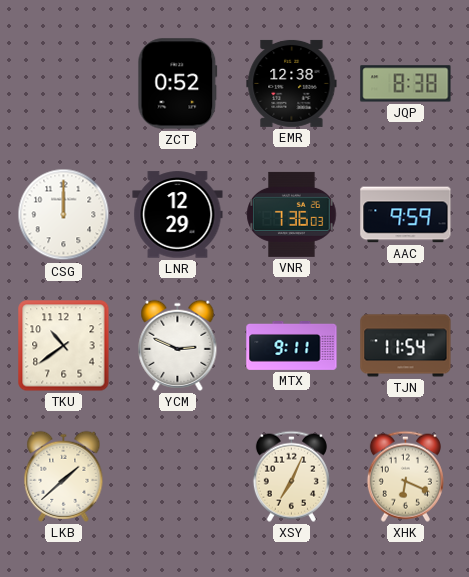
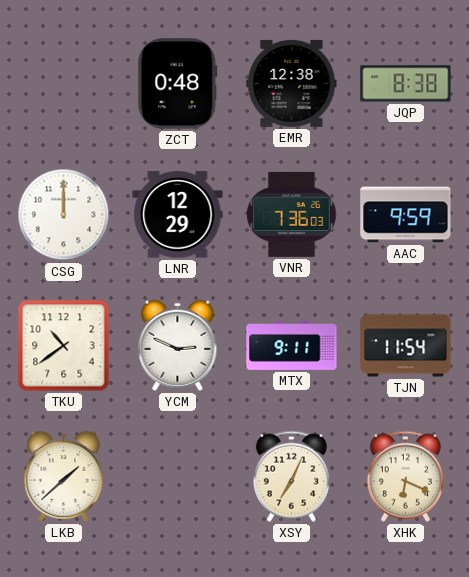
ZCT: 0:52 -> 0:48 (178, 84)
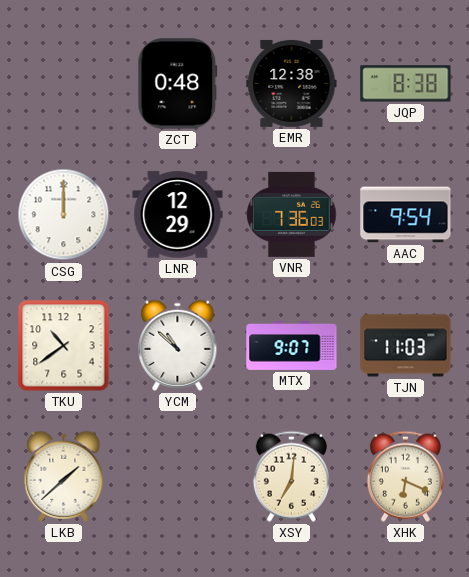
AAC: 9:59 -> 9:54 (406, 215)
YCM: 2:49 -> 10:52 (178, 345)
MTX: 9:11 -> 9:07 (292, 346)
TJN: 11:54 -> 11:03 (406, 346)
XSY: 7:04 -> 7:01 (291, 476)
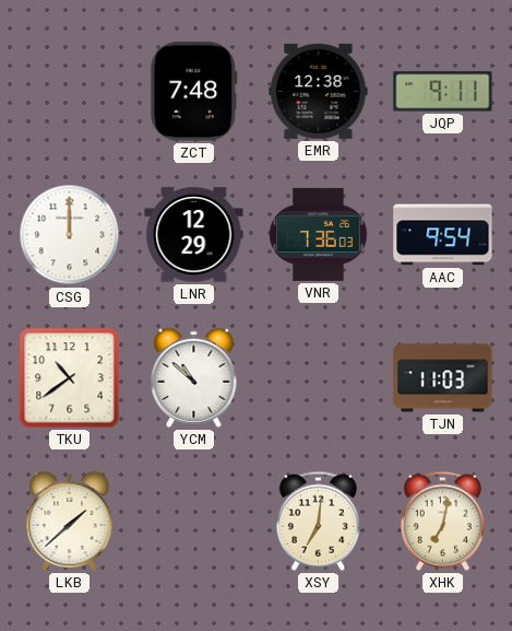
ZCT: 0:48 -> 7:48 (194, 92)
JQP: 8:38 -> 9:11 (443, 92)
MTX: 9:07 -> none (292, 346)
XHK: 6:19 -> 7:02 (442, 521)
